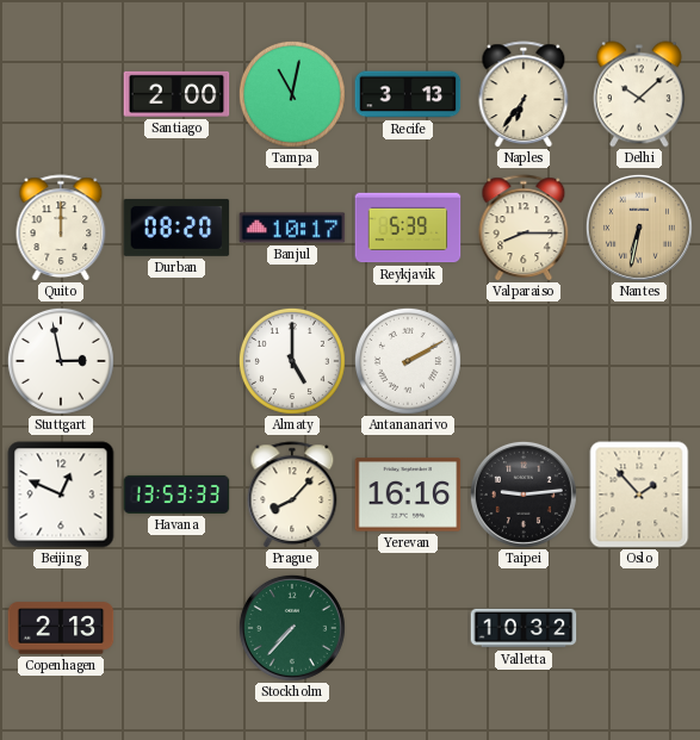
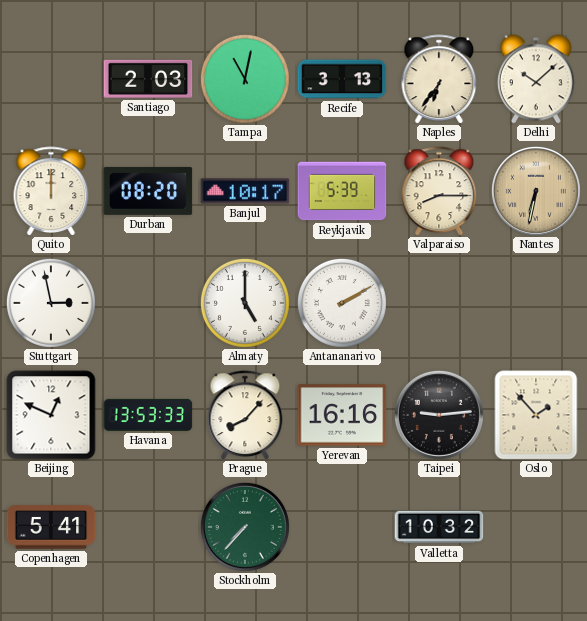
Santiago: 2:00 -> 2:03 (148, 79)
Copenhagen: 2:13 -> 5:41 (51, 527)
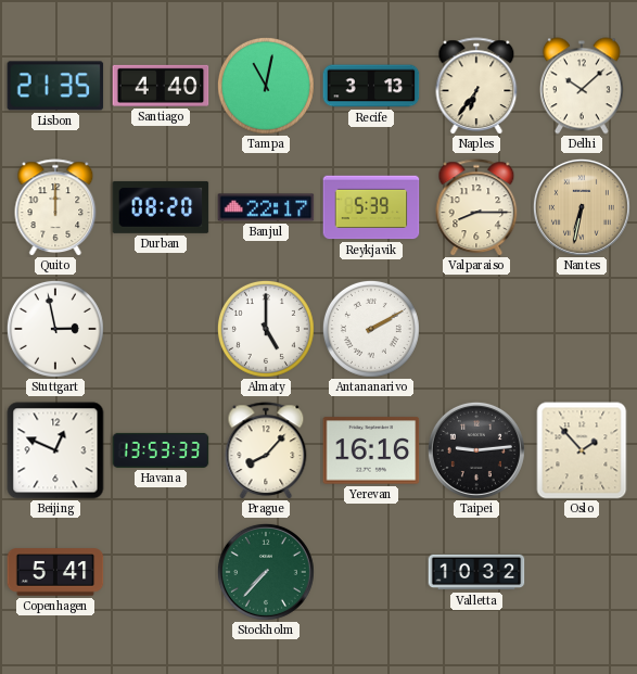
Lisbon: none -> 21:35 (55, 86)
Santiago: 2:03 -> 4:40 (161, 86)
Banjul: 10:17 -> 22:17 (266, 207)
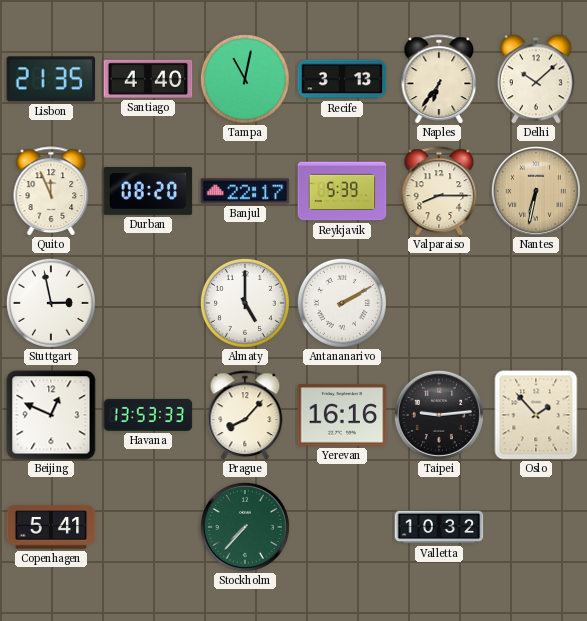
Quito: 12:00 -> 11:56 (51, 191)
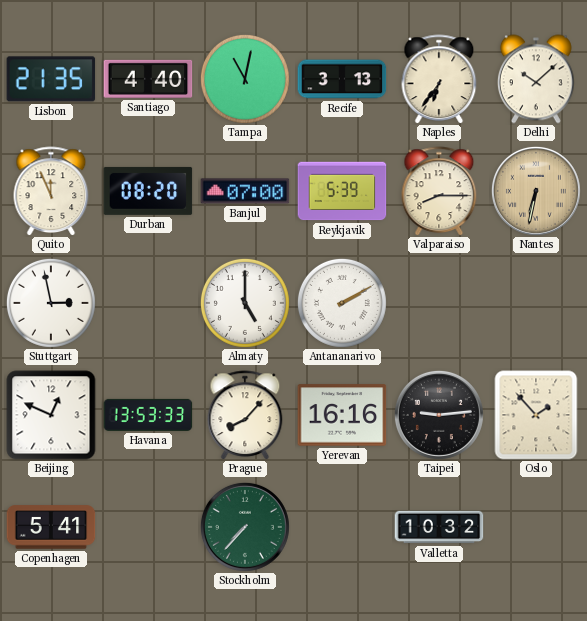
Banjul: 22:17 -> 07:00 (245, 191)
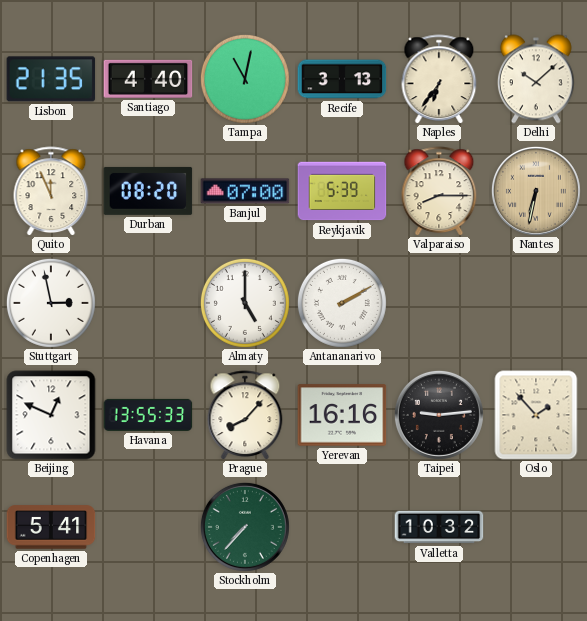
Havana: 13:53 -> 13:55 (148, 415)
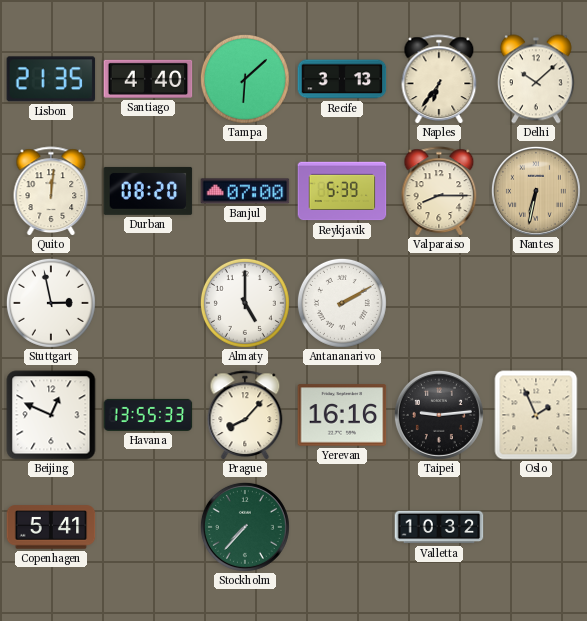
Tampa: 11:02 -> 6:08 (245, 79)
Quito: 11:56 -> 12:01 (51, 191)
Oslo: 1:53 -> 1:56 (536, 415)
